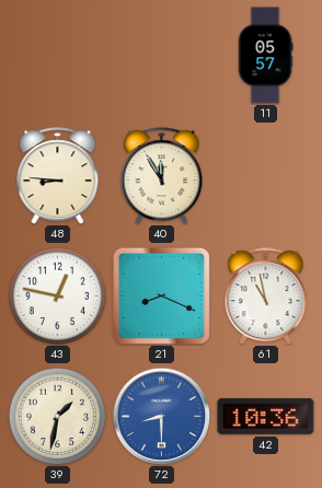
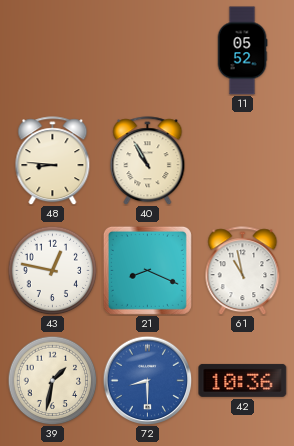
11: 05:57 -> 05:52 (242, 51)
40: 11:55 -> 10:55 (148, 161)
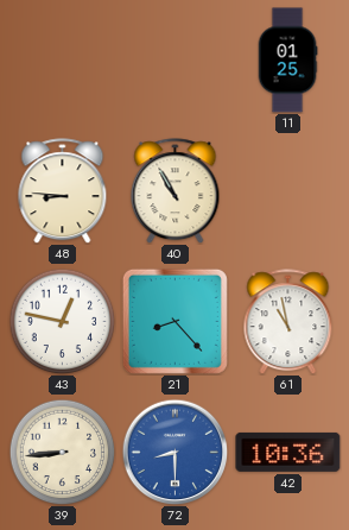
11: 05:52 -> 01:25 (287, 61)
21: 8:19 -> 8:23 (174, 321)
39: 1:32 -> 8:44 (62, 452)
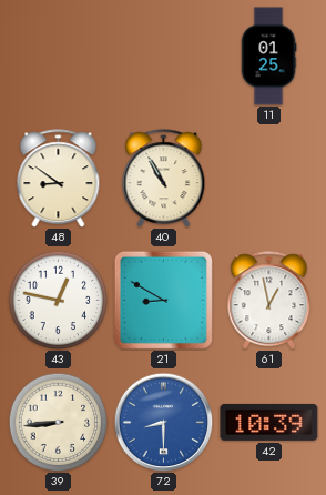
48: 8:46 -> 8:51 (59, 179)
21: 8:23 -> 8:50 (163, 300)
61: 10:58 -> 12:58 (269, 301)
42: 10:36 -> 10:39 (269, 422)
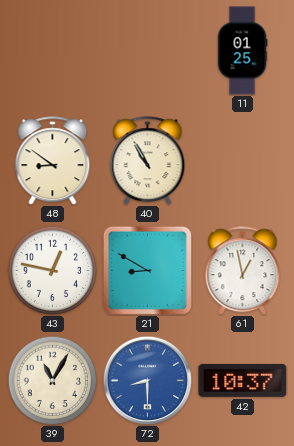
39: 8:44 -> 11:05 (52, 380)
42: 10:39 -> 10:37 (243, 380)
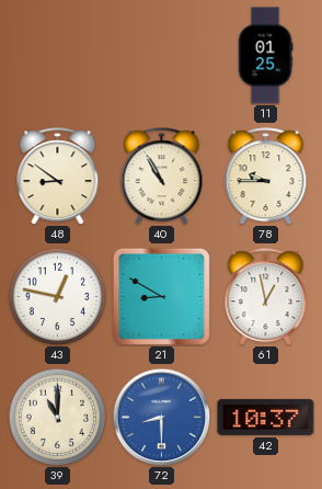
78: none -> 9:45 (266, 177)
39: 11:05 -> 11:00 (57, 417)
